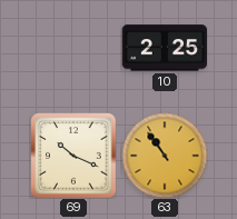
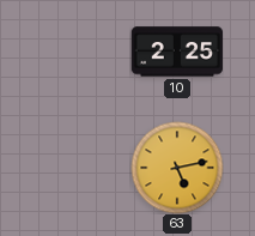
69: 10:19 -> none (73, 156)
63: 10:54 -> 5:13 (177, 168)
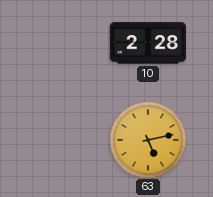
10: 2:25 -> 2:28 (147, 43)
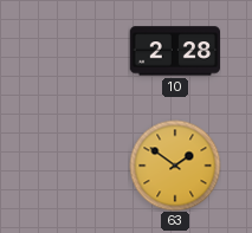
63: 5:13 -> 1:51 (175, 166)
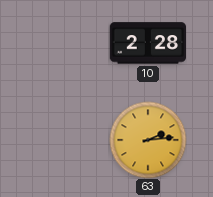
63: 1:51 -> 2:14 (148, 140)
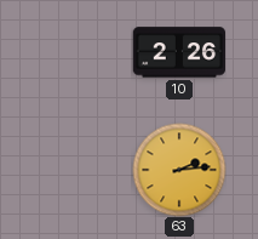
10: 2:28 -> 2:26 (178, 52)
